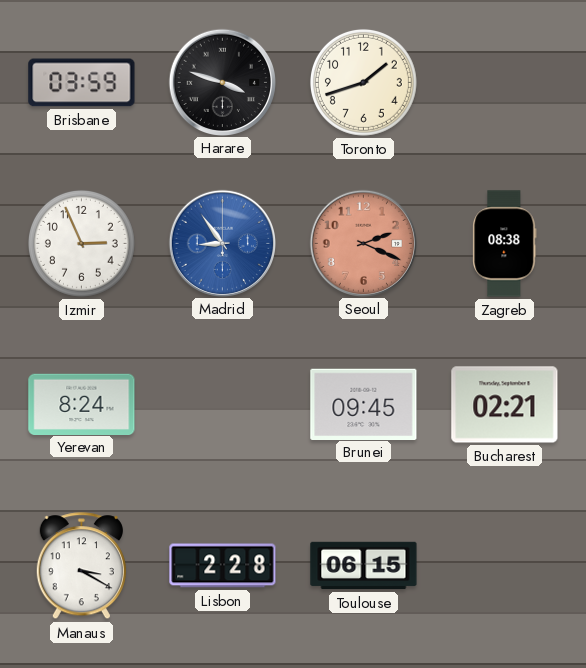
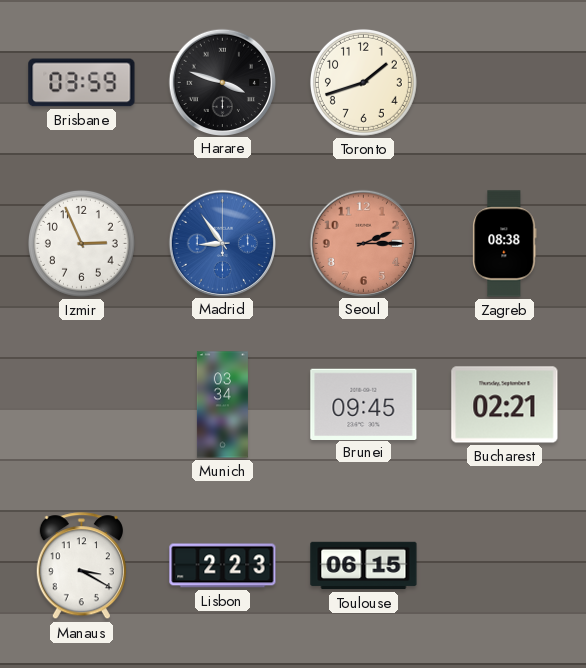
Seoul: 2:19 -> 2:15 (363, 243)
Yerevan: 8:24 -> none (82, 404)
Munich: none -> 03:34 (222, 405)
Lisbon: 2:28 -> 2:23 (223, 566)
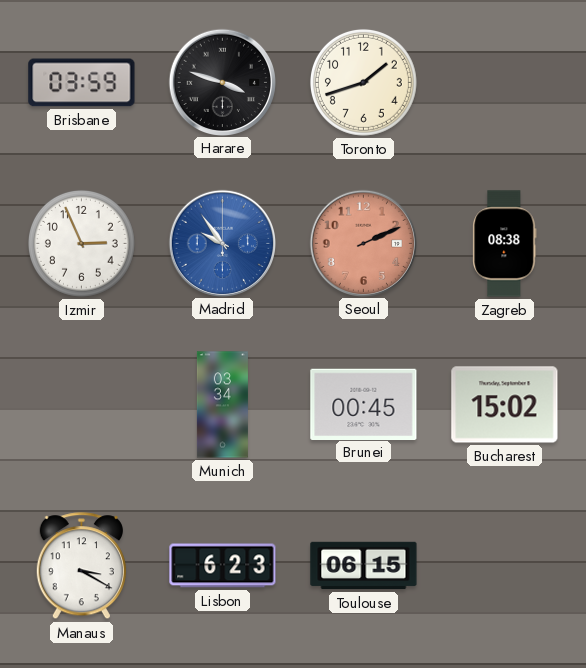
Madrid: 8:54 -> 9:54 (222, 243)
Seoul: 2:15 -> 2:11 (363, 243)
Brunei: 09:45 -> 00:45 (364, 404)
Bucharest: 02:21 -> 15:02 (505, 405)
Lisbon: 2:23 -> 6:23 (223, 566)
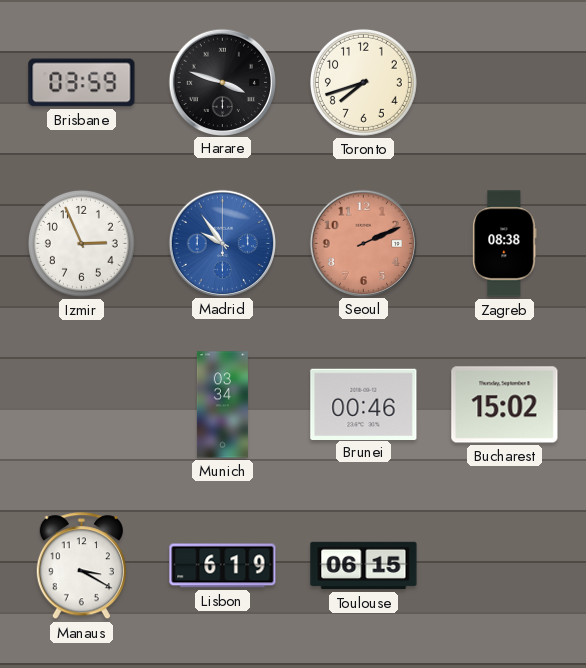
Toronto: 1:42 -> 7:42 (363, 82)
Brunei: 00:45 -> 00:46 (364, 404)
Lisbon: 6:23 -> 6:19 (223, 566)
